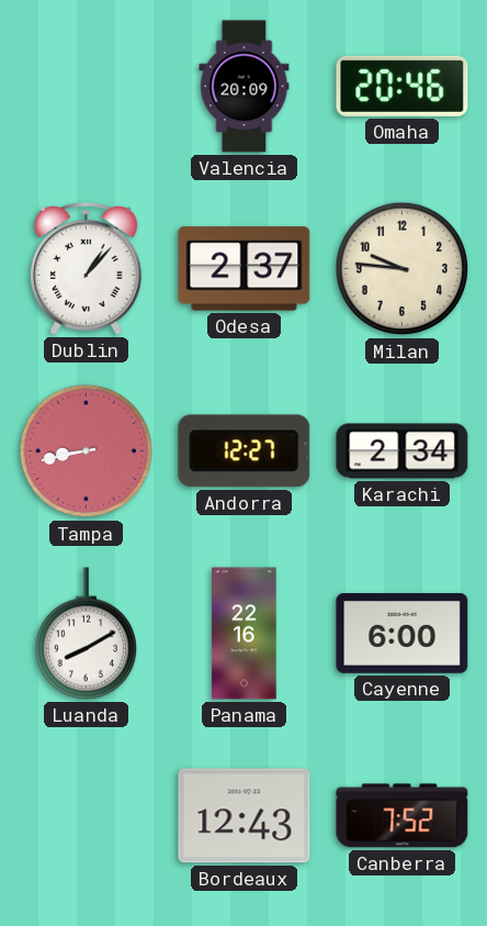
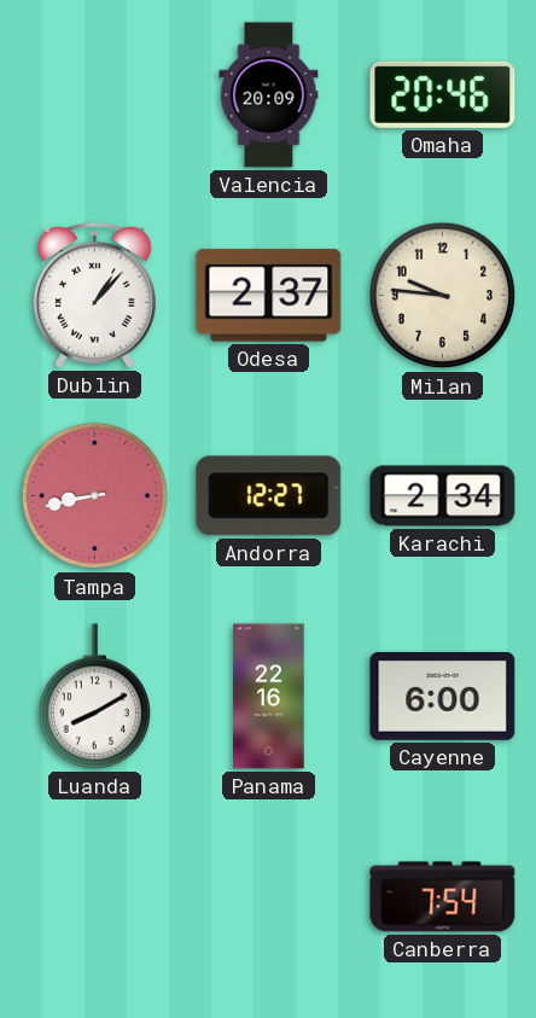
Bordeaux: 12:43 -> none (245, 816)
Canberra: 7:52 -> 7:54 (443, 897)
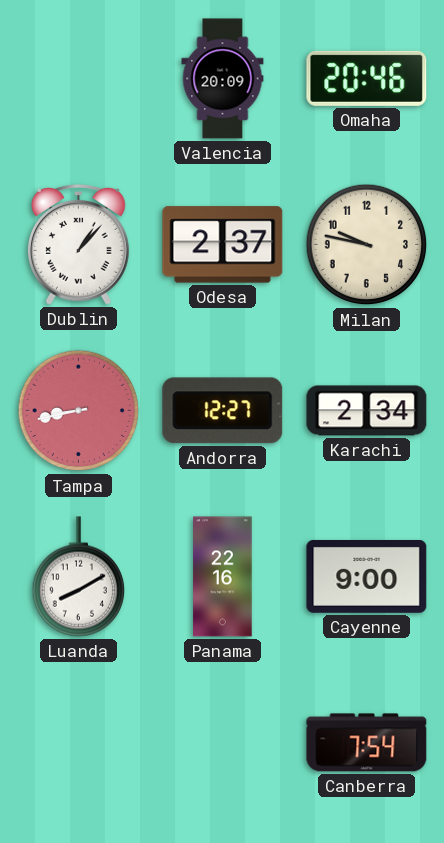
Milan: 9:46 -> 9:47 (367, 245)
Cayenne: 6:00 -> 9:00 (367, 576)
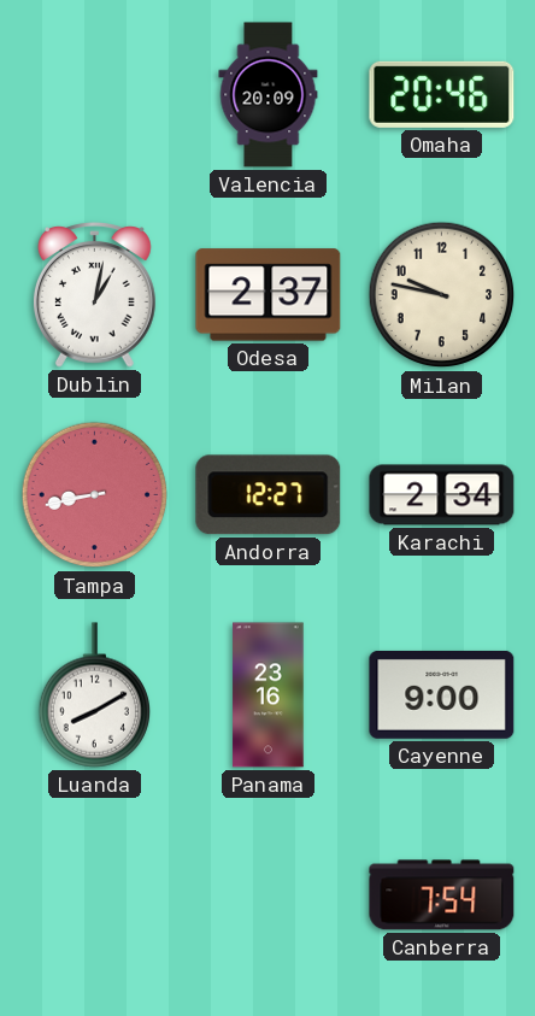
Dublin: 1:07 -> 1:02 (94, 295)
Panama: 22:16 -> 23:16 (269, 695)
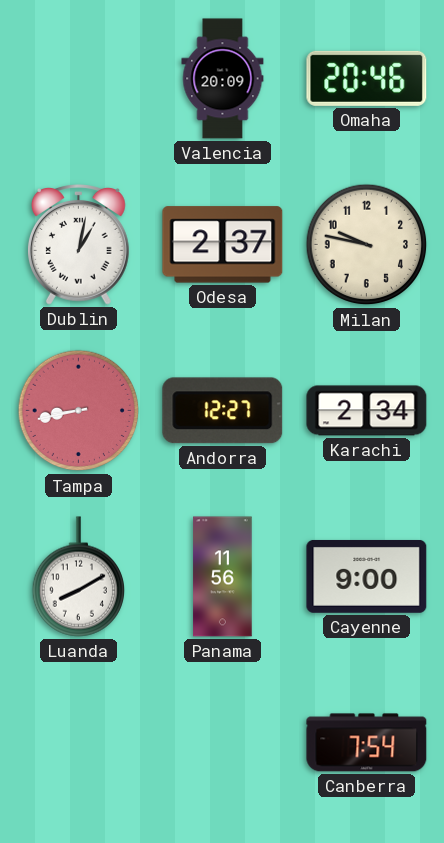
Panama: 23:16 -> 11:56 (223, 577)
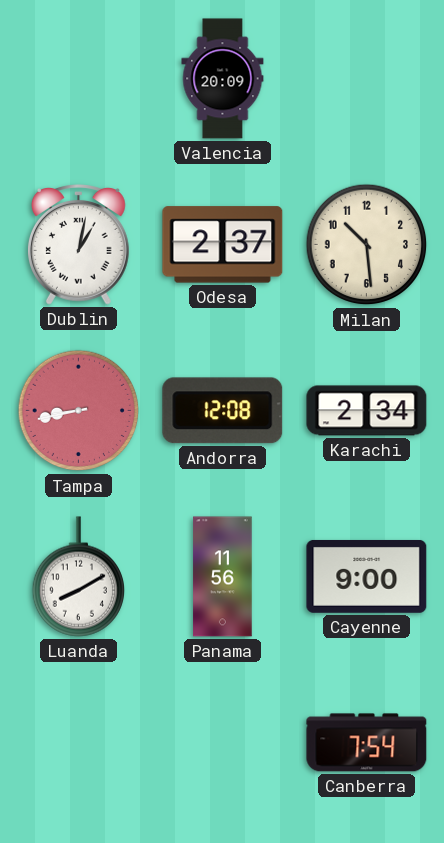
Omaha: 20:46 -> none (367, 78)
Milan: 9:47 -> 10:29 (367, 245)
Andorra: 12:27 -> 12:08 (223, 411)
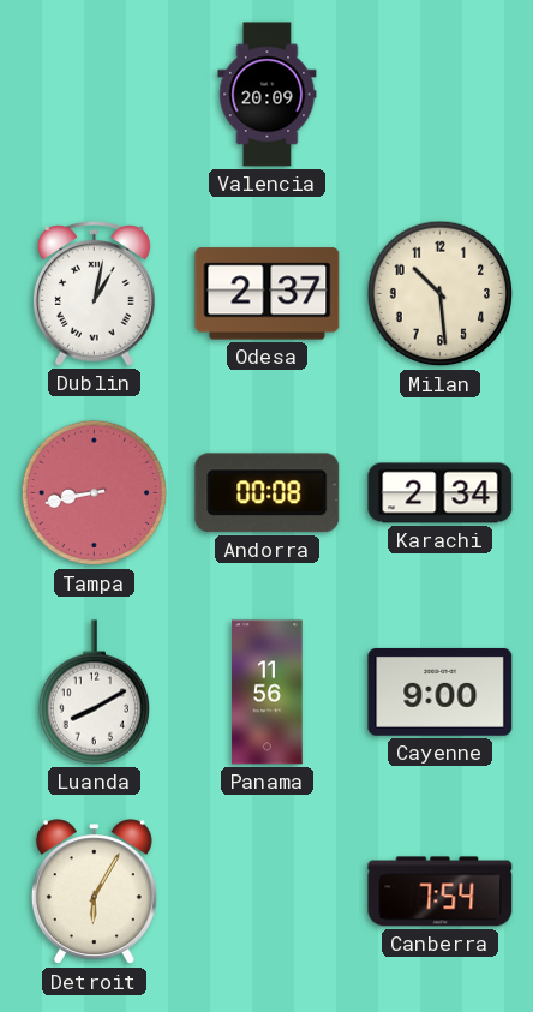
Andorra: 12:08 -> 00:08 (268, 493)
Detroit: none -> 6:05 (94, 892)
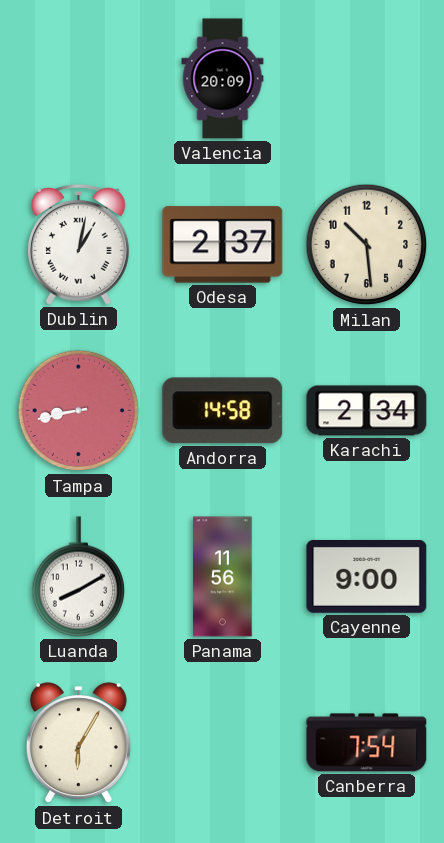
Andorra: 00:08 -> 14:58 (223, 411)
